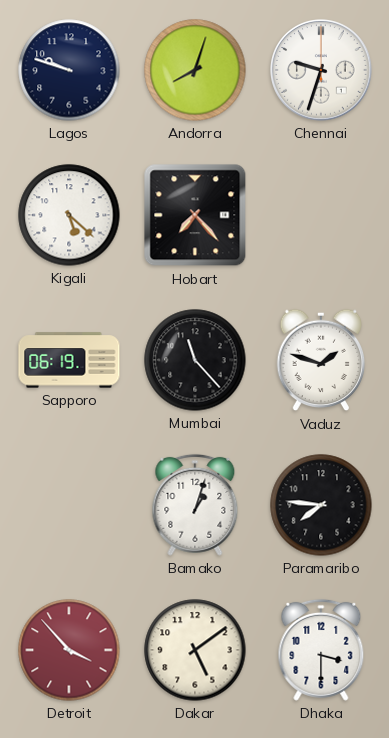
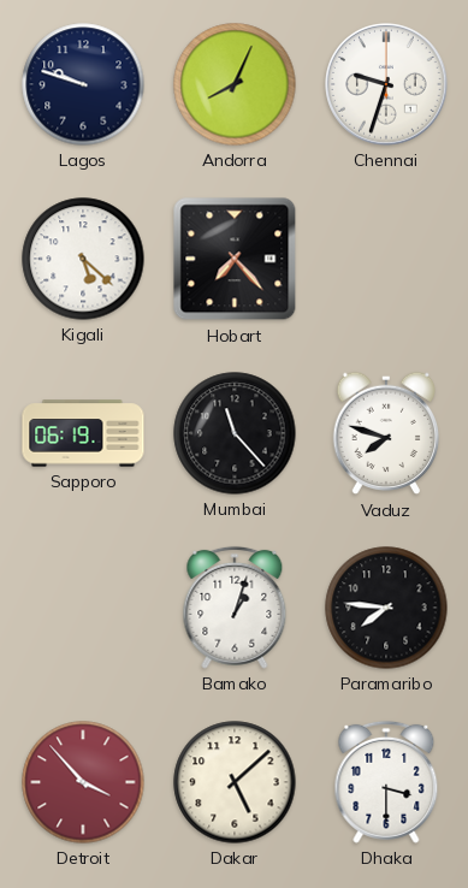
Andorra: 8:03 -> 8:04 (235, 84)
Vaduz: 1:48 -> 7:48 (386, 433)
Dakar: 5:09 -> 5:08 (235, 782)
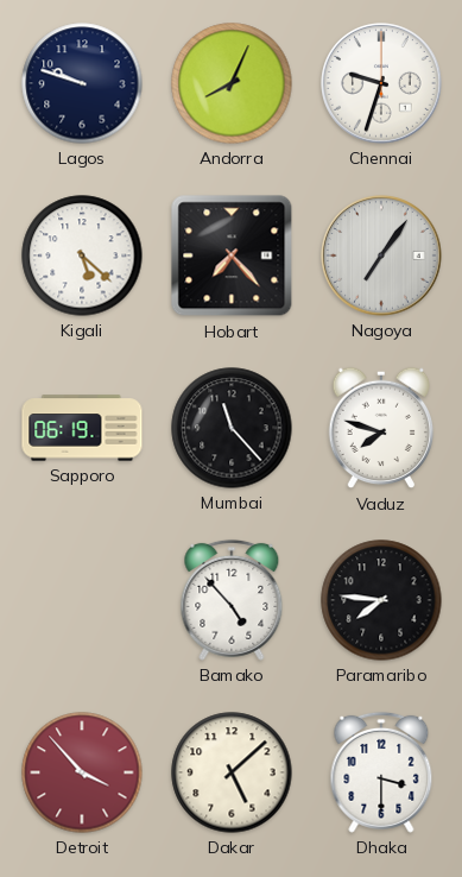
Nagoya: none -> 7:06 (382, 255)
Bamako: 1:03 -> 4:53 (232, 600)
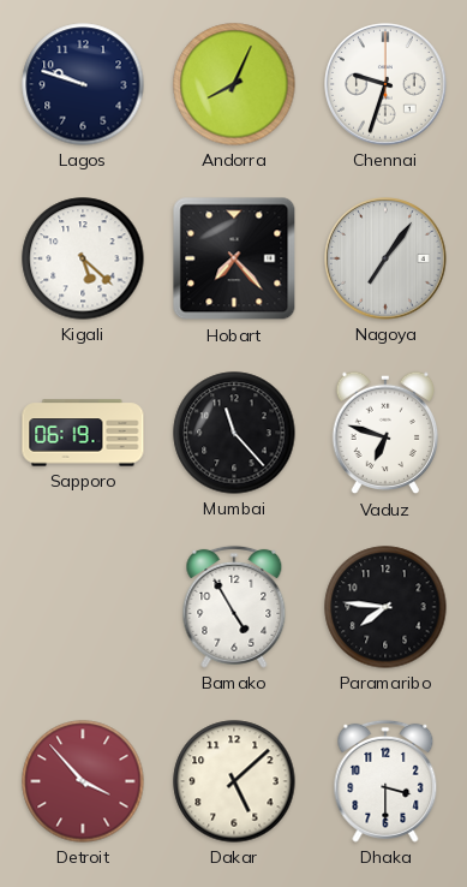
Vaduz: 7:48 -> 6:48 (385, 433)
Bamako: 4:53 -> 4:55 (234, 607)
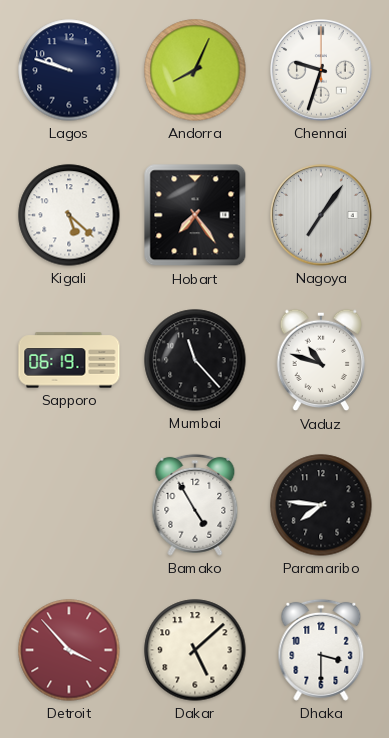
Hobart: 7:23 -> 7:24 (195, 215)
Vaduz: 6:48 -> 10:48 (321, 360)
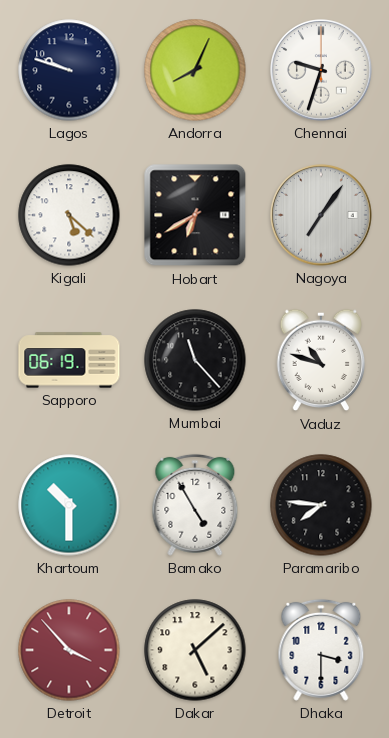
Hobart: 7:24 -> 6:40 (195, 215)
Khartoum: none -> 10:30 (69, 505)
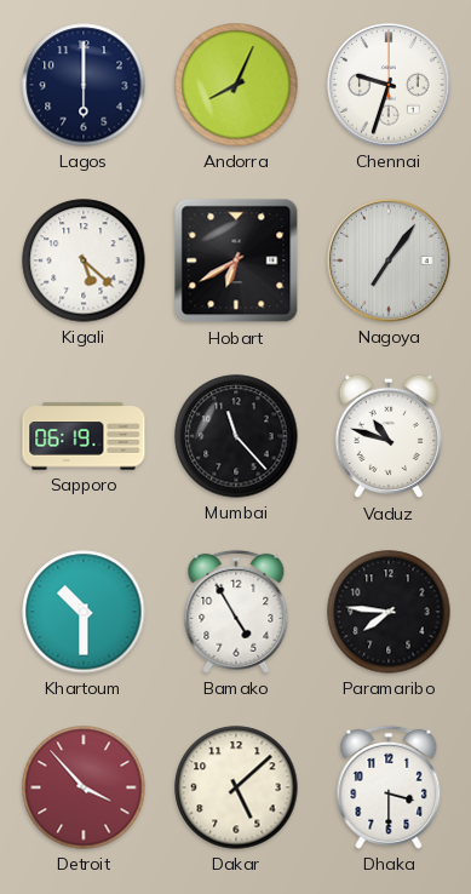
Lagos: 9:48 -> 6:00 (84, 85)
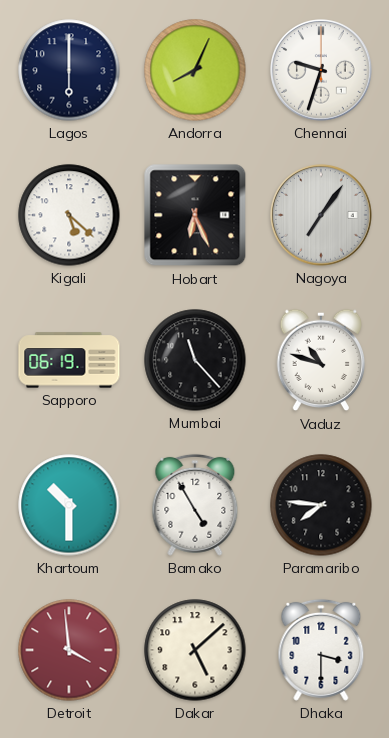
Hobart: 6:40 -> 6:26 (195, 215)
Detroit: 3:53 -> 3:59 (69, 650)
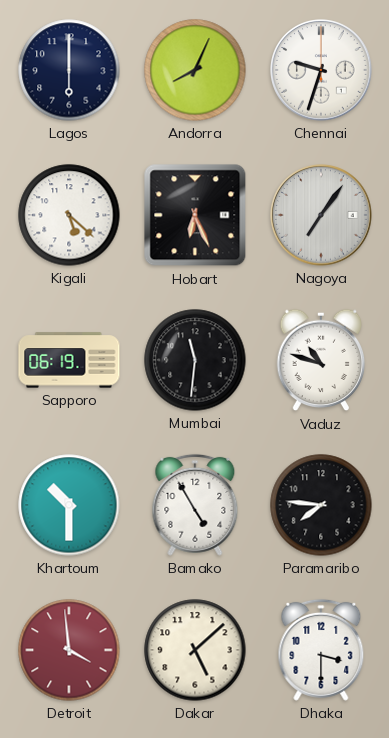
Mumbai: 11:23 -> 11:31 (195, 360)
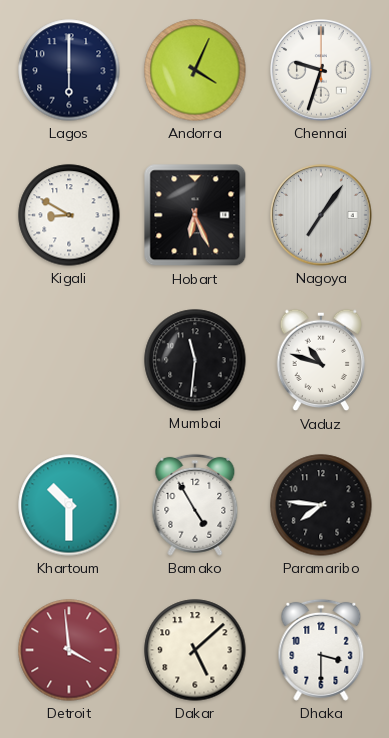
Andorra: 8:04 -> 4:04 (195, 70)
Kigali: 5:22 -> 8:50 (69, 215)
Sapporo: 06:19 -> none (69, 360)
